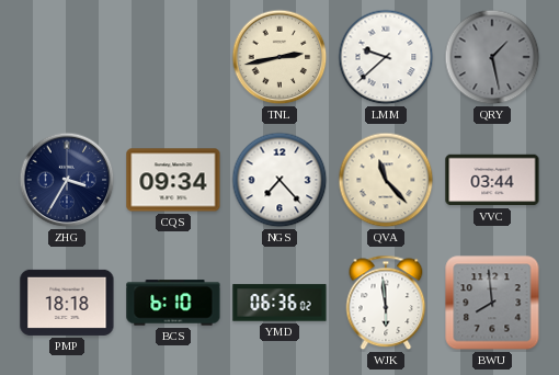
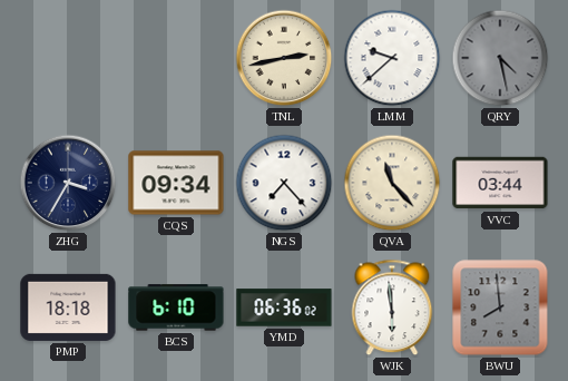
QRY: 1:28 -> 4:28 (500, 58)
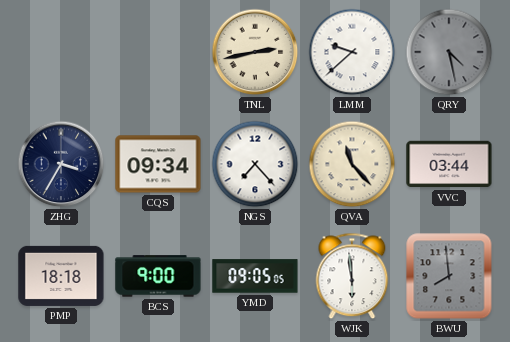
BCS: 6:10 -> 9:00 (158, 276)
YMD: 06:36 -> 09:05 (255, 276)
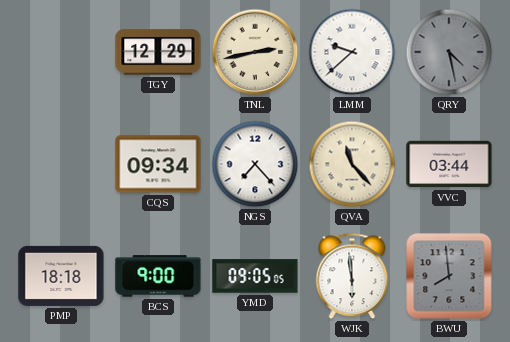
TGY: none -> 12:29 (158, 52)
ZHG: 3:35 -> none (61, 164)
